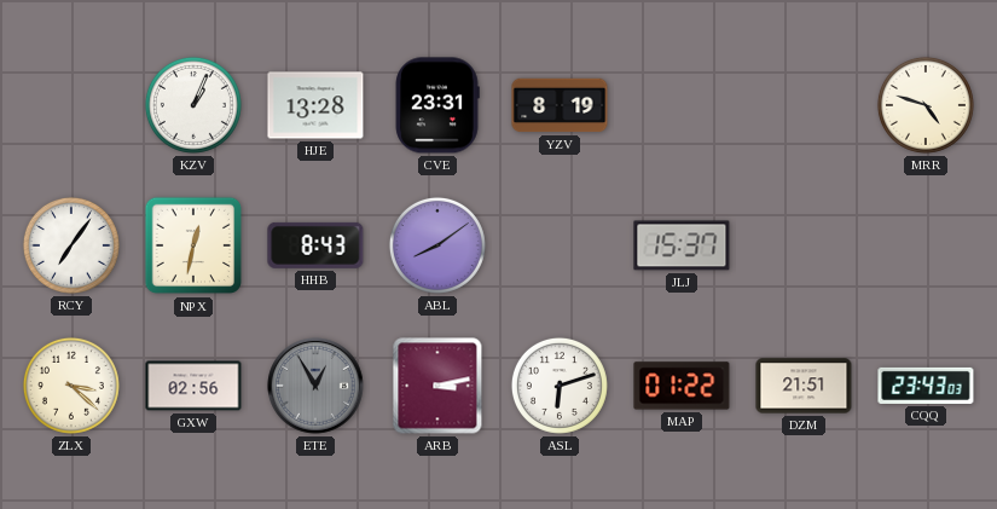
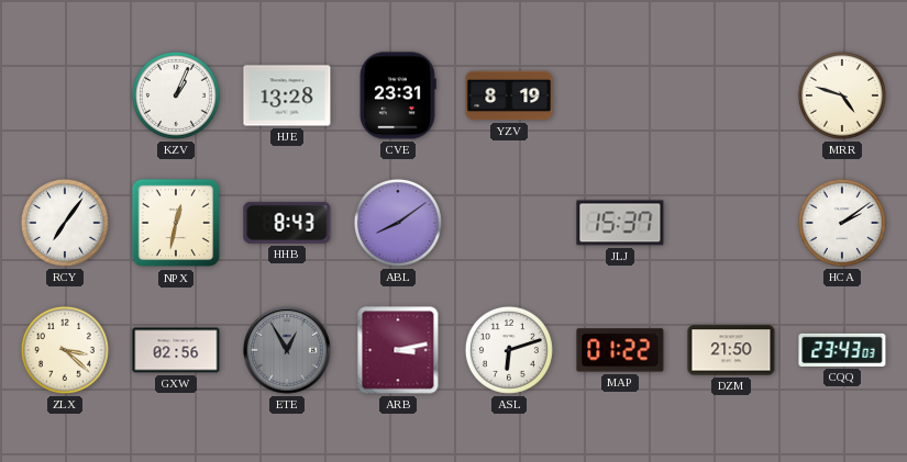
HCA: none -> 2:09 (842, 223)
DZM: 21:51 -> 21:50 (731, 350)
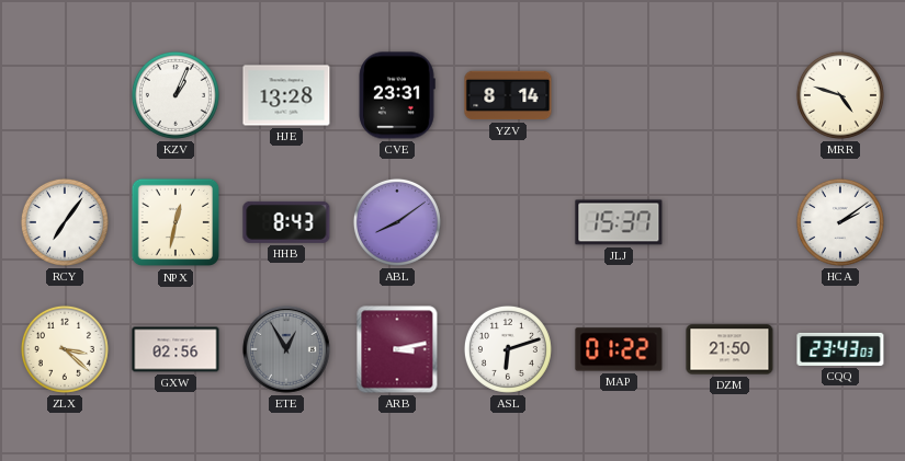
YZV: 8:19 -> 8:14 (508, 95)
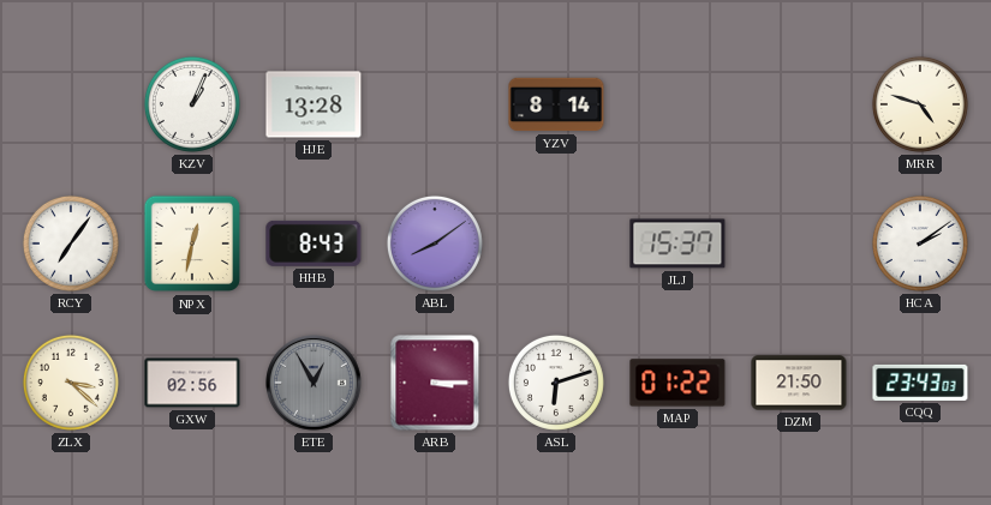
CVE: 23:31 -> none (397, 95)
ARB: 3:13 -> 3:15 (435, 383)
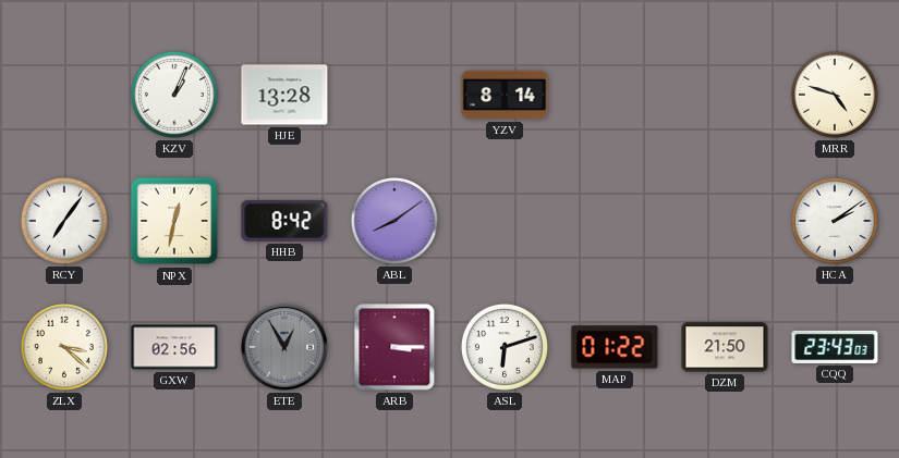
HHB: 8:43 -> 8:42 (284, 221)
JLJ: 15:37 -> none (677, 244)
